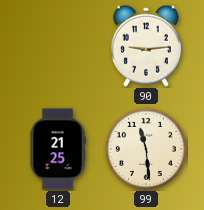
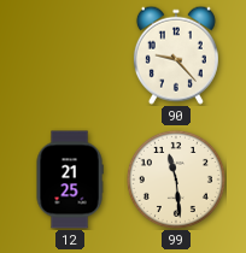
90: 9:14 -> 9:23 (176, 55)
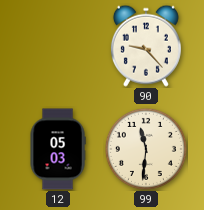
12: 21:25 -> 05:03 (58, 149)
99: 11:29 -> 11:31 (146, 149)
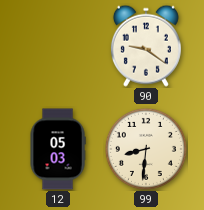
90: 9:23 -> 9:21 (146, 46)
99: 11:31 -> 8:31 (146, 149)
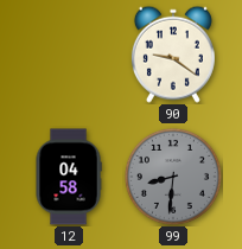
12: 05:03 -> 04:58 (69, 177)
99 dial: cream -> grey (173, 177)
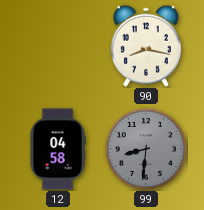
90: 9:21 -> 8:17 (146, 46)
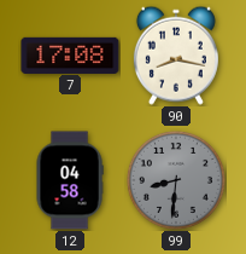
7: none -> 17:08 (70, 54)
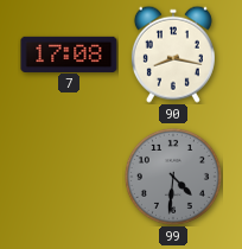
12: 04:58 -> none (70, 180)
99: 8:31 -> 4:31 (173, 177)
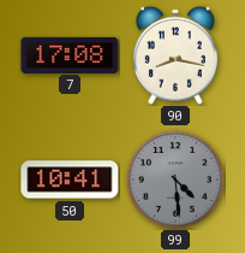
50: none -> 10:41 (70, 180)
99: 4:31 -> 4:29 (175, 180)
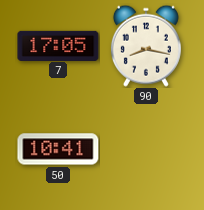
7: 17:08 -> 17:05 (58, 45)
99: 4:29 -> none (175, 180)
